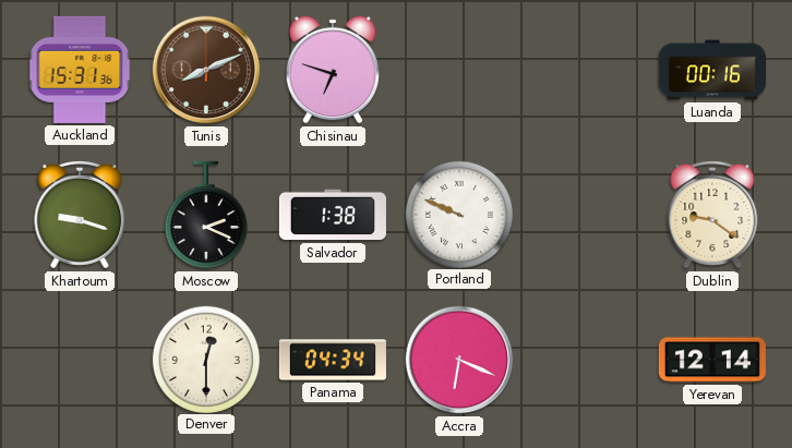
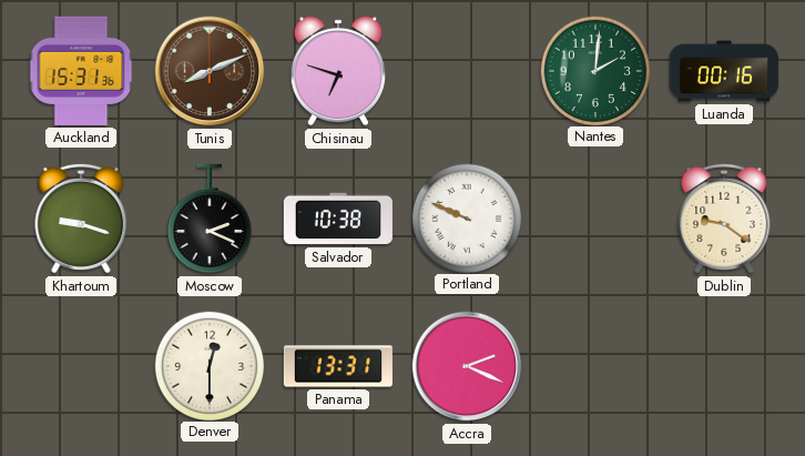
Nantes: none -> 2:01 (594, 70)
Salvador: 1:38 -> 10:38 (338, 219)
Panama: 04:34 -> 13:31 (338, 366)
Accra: 6:19 -> 2:19 (467, 366)
Yerevan: 12:14 -> none (712, 360)
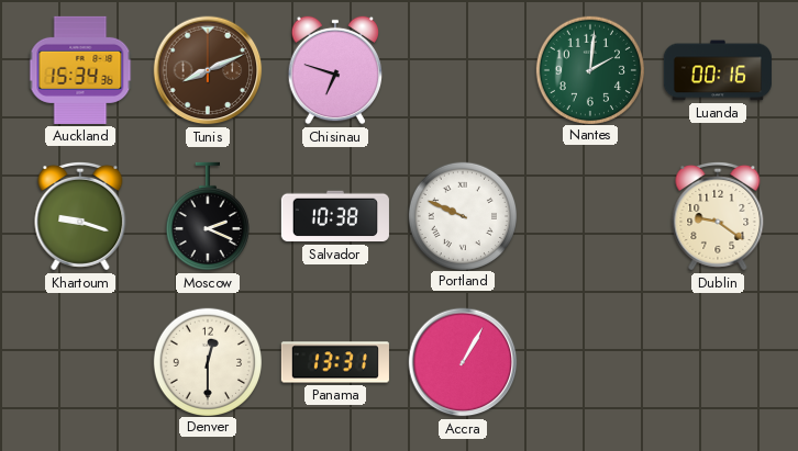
Auckland: 15:31 -> 15:34 (80, 70)
Accra: 2:19 -> 1:05 (463, 362)
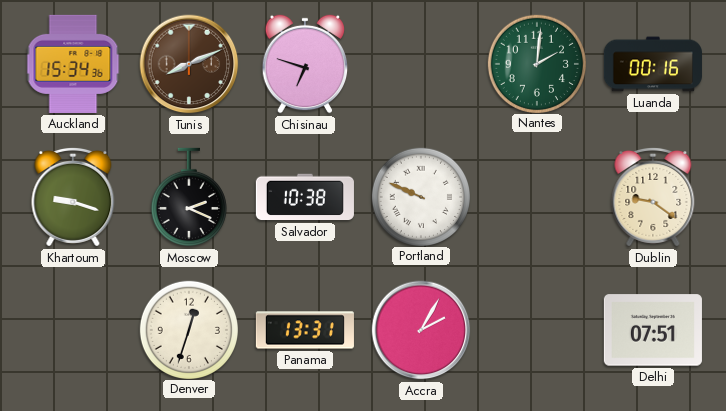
Denver: 12:30 -> 12:33 (188, 329)
Accra: 1:05 -> 2:05 (421, 330)
Delhi: none -> 07:51 (653, 330)
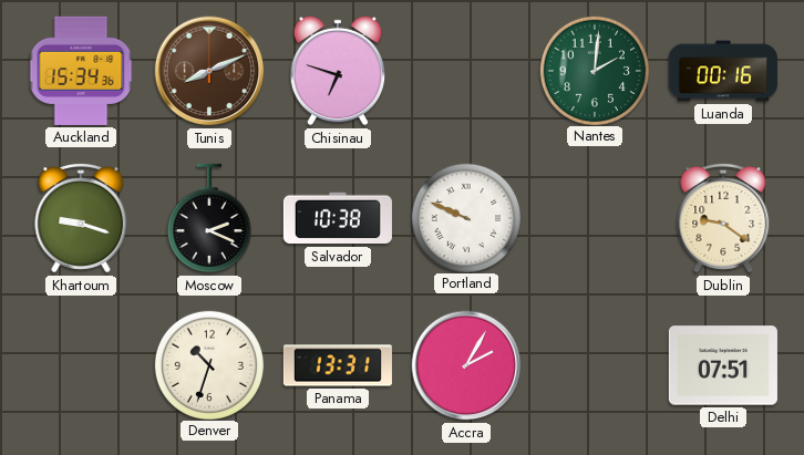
Denver: 12:33 -> 10:33 (208, 364)
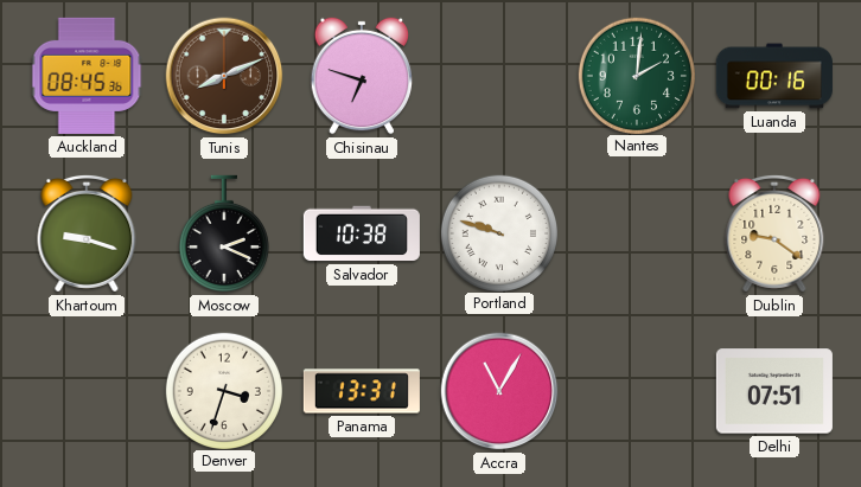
Auckland: 15:34 -> 08:45 (87, 76)
Portland: 9:49 -> 9:48 (498, 232)
Denver: 10:33 -> 3:33 (223, 390)
Accra: 2:05 -> 11:05 (499, 391)
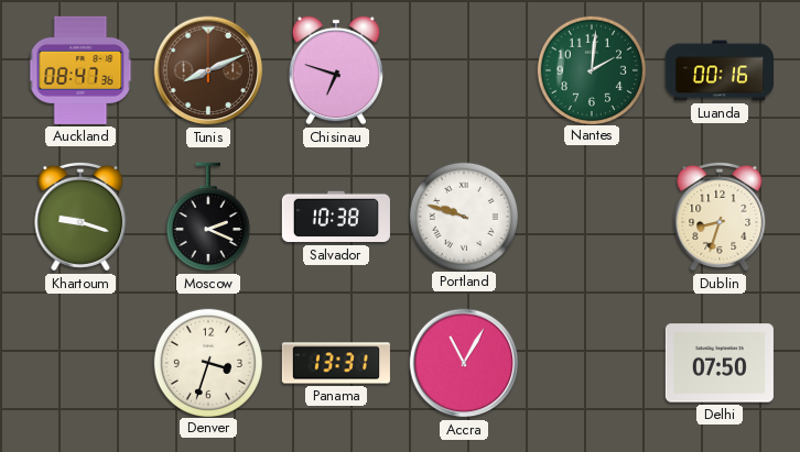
Auckland: 08:45 -> 08:47 (80, 70)
Dublin: 9:21 -> 8:33 (720, 217)
Delhi: 07:51 -> 07:50 (720, 363)
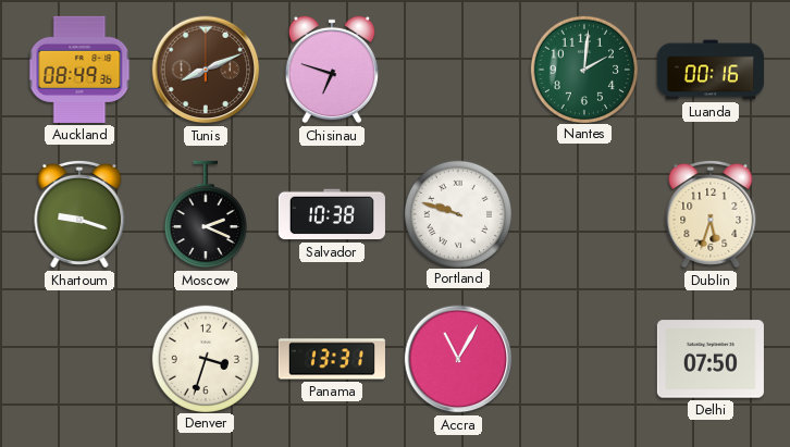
Auckland: 08:47 -> 08:49 (79, 70)
Dublin: 8:33 -> 5:33 (711, 214)
